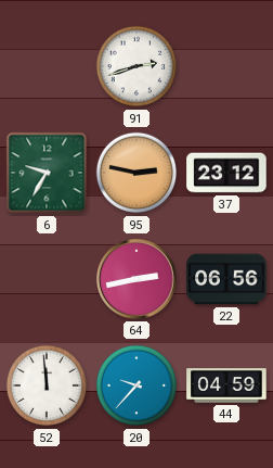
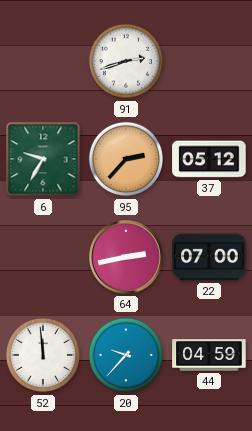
95: 2:47 -> 2:37 (126, 159)
37: 23:12 -> 05:12 (209, 159)
22: 06:56 -> 07:00 (209, 257)
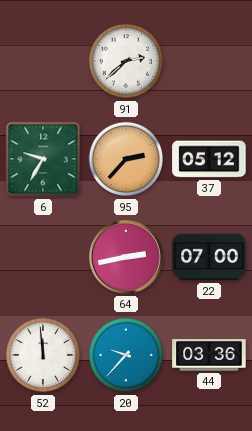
91: 2:42 -> 2:38 (126, 61)
44: 04:59 -> 03:36 (209, 355)
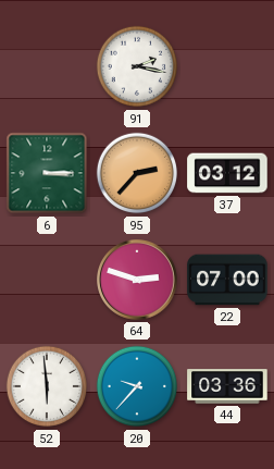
91: 2:38 -> 2:17 (137, 66)
6: 9:35 -> 3:15 (47, 173)
37: 05:12 -> 03:12 (227, 173)
64: 2:43 -> 2:48 (138, 281)
52: 11:59 -> 5:59 (47, 386)
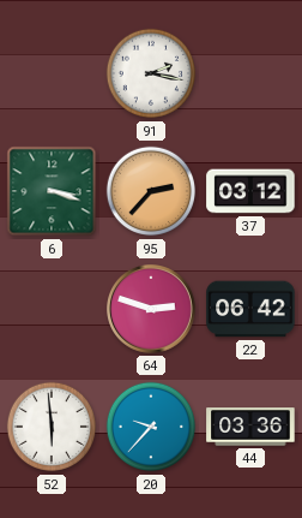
6: 3:15 -> 3:18 (52, 191)
22: 07:00 -> 06:42 (250, 309)
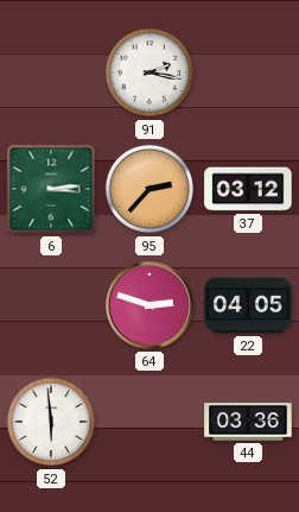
6: 3:18 -> 3:14 (51, 189)
22: 06:42 -> 04:05 (248, 305)
20: 9:37 -> none (151, 427)
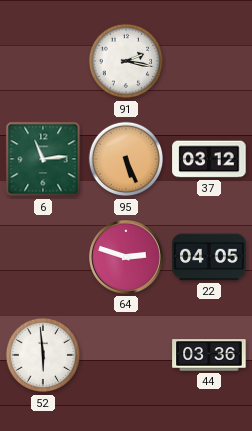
6: 3:14 -> 11:14 (43, 159)
95: 2:37 -> 5:26 (126, 159)
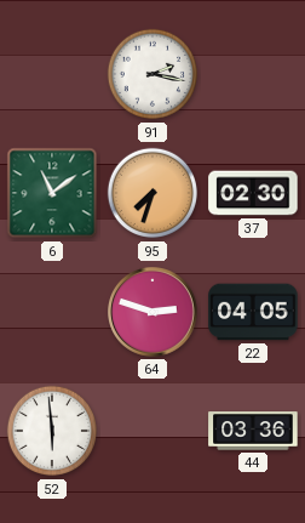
6: 11:14 -> 11:09 (52, 193)
95: 5:26 -> 7:33 (152, 193)
37: 03:12 -> 02:30 (253, 193)
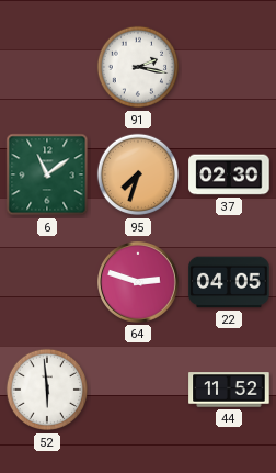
44: 03:36 -> 11:52 (229, 390)
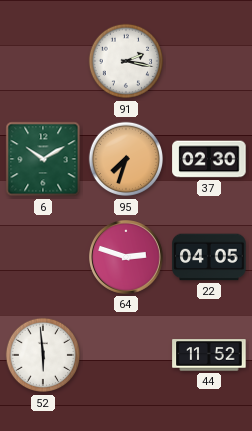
6: 11:09 -> 10:10 (43, 159)
